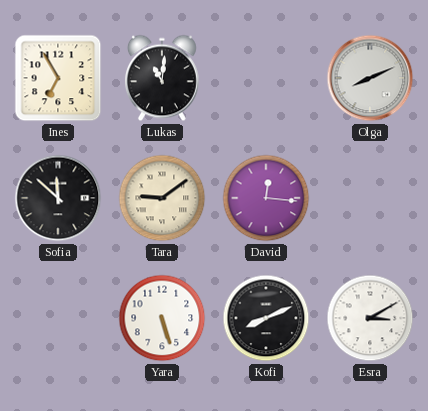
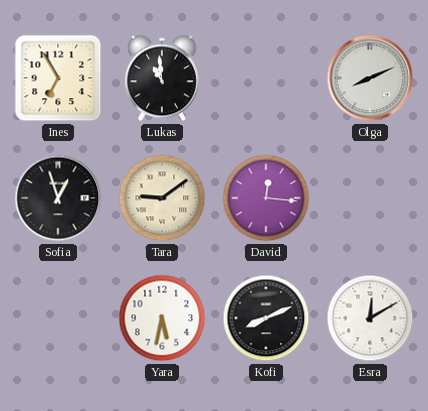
Lukas: 11:01 -> 10:59 (162, 78)
Sofia: 11:52 -> 12:57 (58, 198)
Yara: 5:27 -> 5:32 (162, 318)
Esra: 3:10 -> 12:10 (370, 318)
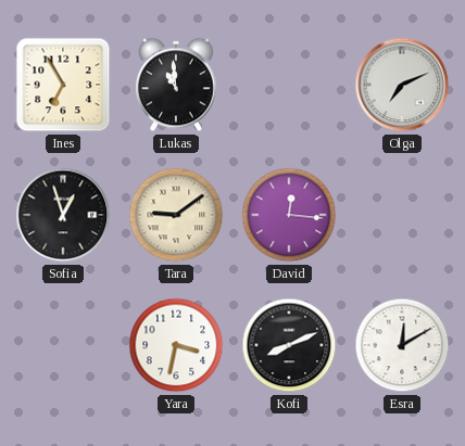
Olga: 8:11 -> 7:11 (402, 85)
Yara: 5:32 -> 3:32 (176, 345)
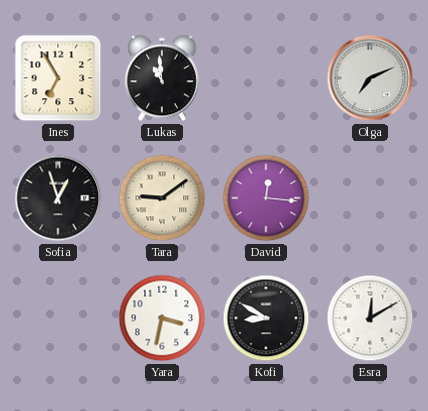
Kofi: 8:11 -> 8:50 (266, 318)
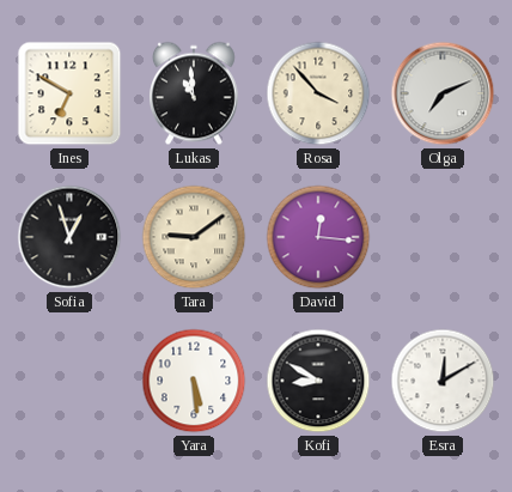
Ines: 6:55 -> 6:50 (69, 93)
Rosa: none -> 3:53 (318, 93)
Yara: 3:32 -> 5:29 (194, 381)
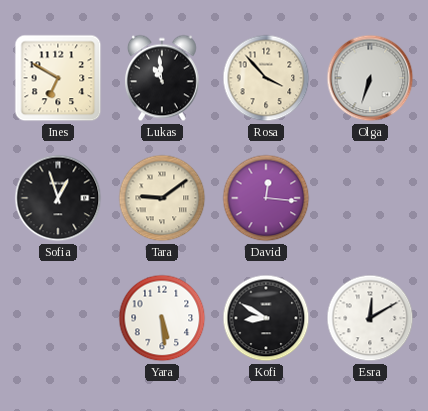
Olga: 7:11 -> 6:33 (370, 78)
